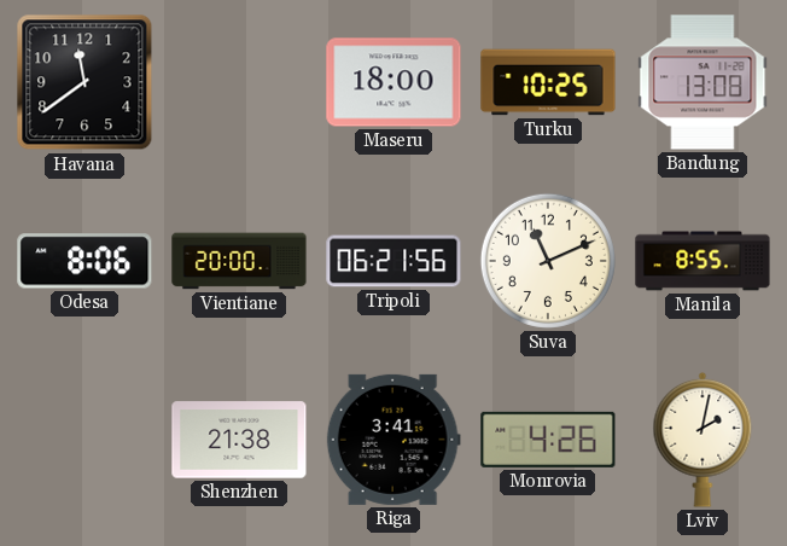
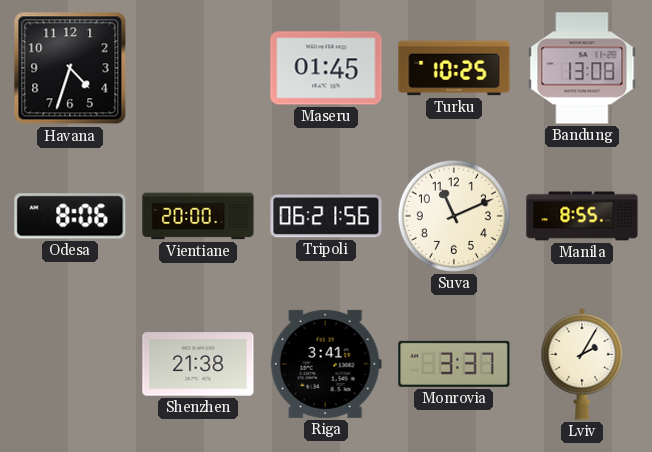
Havana: 11:39 -> 4:33 (70, 68)
Maseru: 18:00 -> 01:45 (326, 68)
Monrovia: 4:26 -> 3:37 (454, 364)
Lviv: 2:02 -> 2:05 (582, 364)
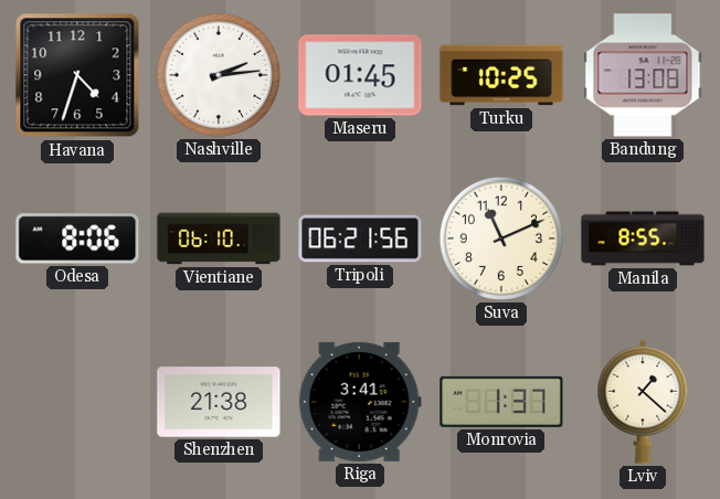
Nashville: none -> 2:14 (219, 75)
Vientiane: 20:00 -> 06:10 (219, 238)
Monrovia: 3:37 -> 1:37 (501, 402)
Lviv: 2:05 -> 1:22 (643, 402)
